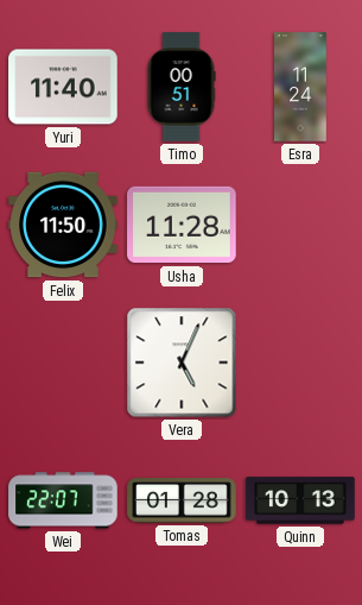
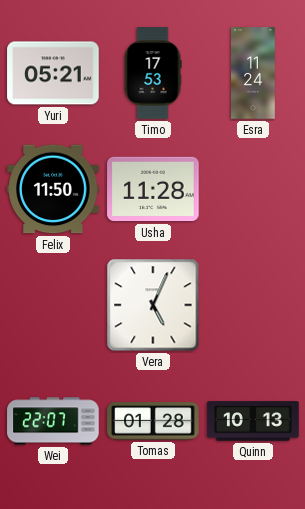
Yuri: 11:40 -> 05:21 (53, 73)
Timo: 00:51 -> 17:53 (153, 73)
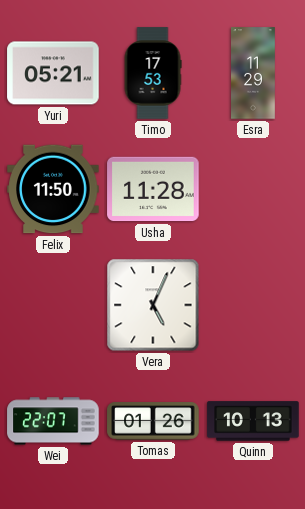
Esra: 11:24 -> 11:29 (254, 73)
Tomas: 01:28 -> 01:26 (153, 421)
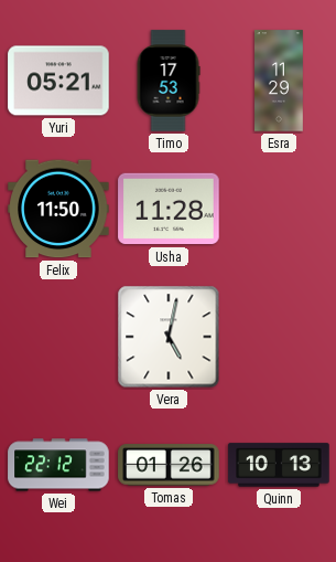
Vera: 5:04 -> 5:02 (169, 337)
Wei: 22:07 -> 22:12 (58, 465)
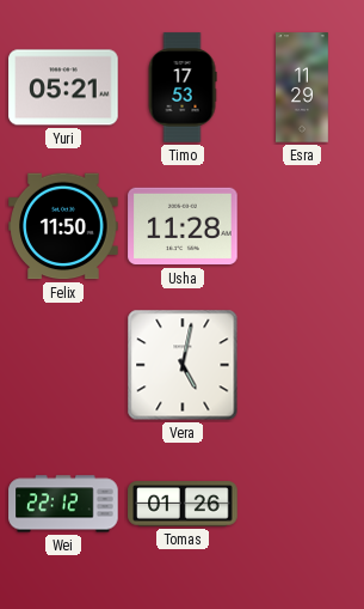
Quinn: 10:13 -> none (279, 465)
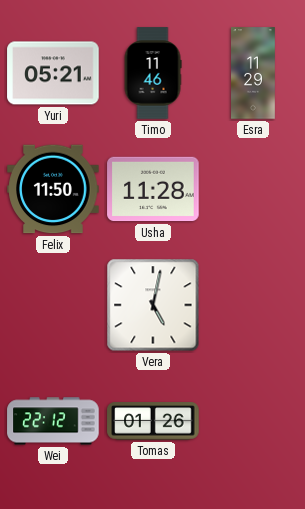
Timo: 17:53 -> 11:46 (153, 73)
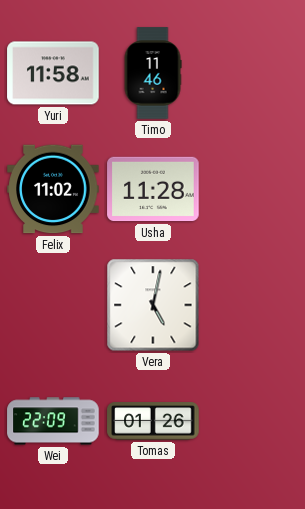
Yuri: 05:21 -> 11:58 (53, 73)
Esra: 11:29 -> none (254, 73)
Felix: 11:50 -> 11:02 (53, 189)
Wei: 22:12 -> 22:09 (53, 421)
